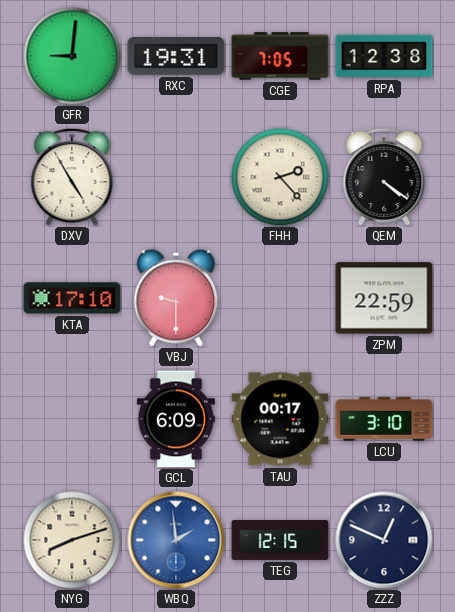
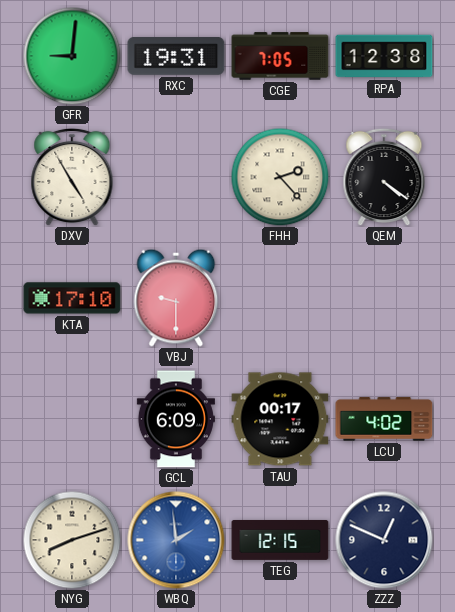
ZPM: 22:59 -> none (384, 298)
LCU: 3:10 -> 4:02 (384, 419)
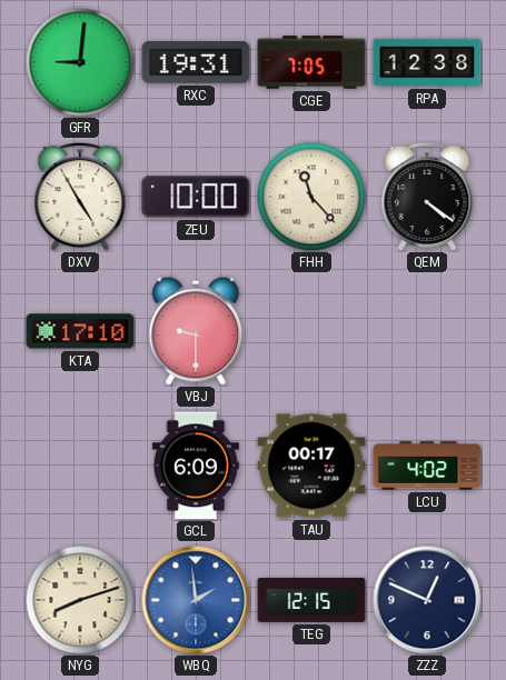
ZEU: none -> 10:00 (196, 197)
FHH: 2:23 -> 11:23 (311, 197)
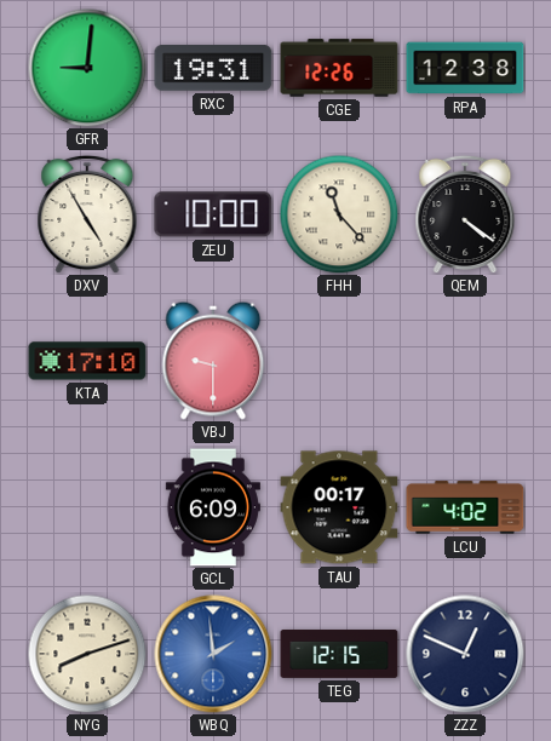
CGE: 7:05 -> 12:26 (339, 68)
